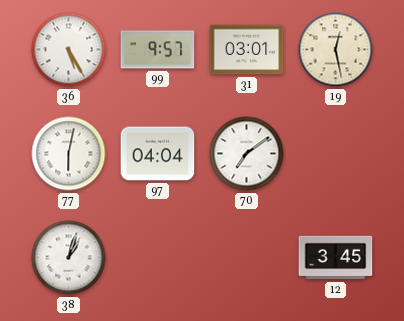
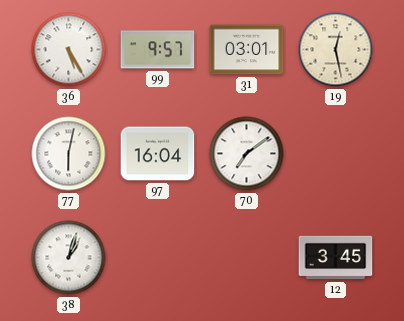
97: 04:04 -> 16:04 (158, 154)
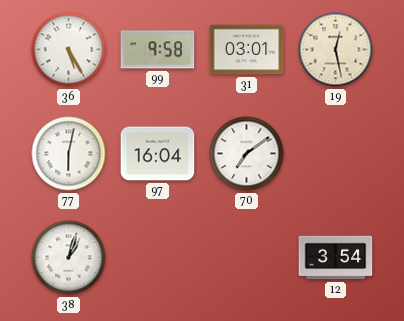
99: 9:57 -> 9:58 (158, 50)
12: 3:45 -> 3:54 (336, 258)
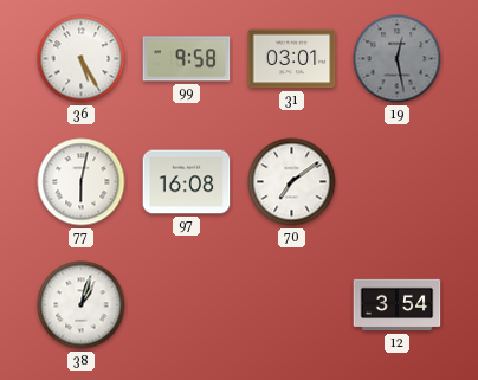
19 dial: cream -> grey (398, 59)
97: 16:04 -> 16:08 (187, 182)
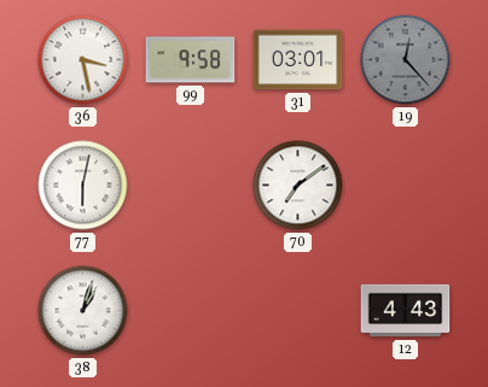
36: 5:25 -> 3:28 (83, 60)
19: 12:28 -> 12:23 (406, 60)
97: 16:08 -> none (187, 182)
12: 3:54 -> 4:43 (406, 311)
